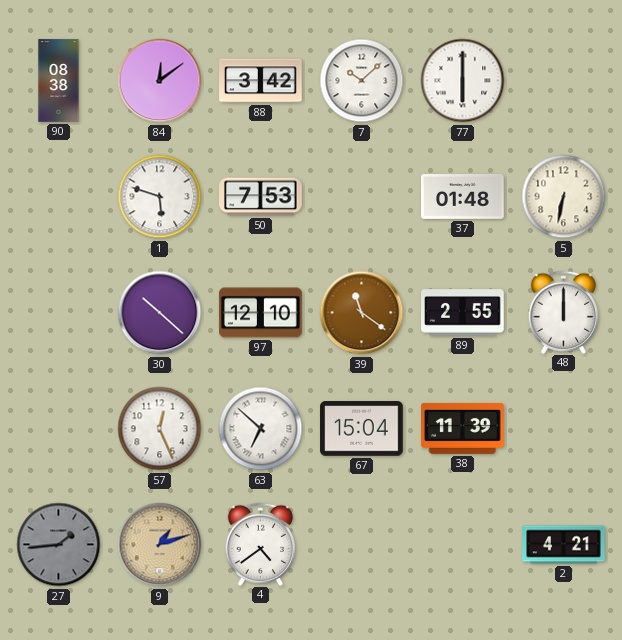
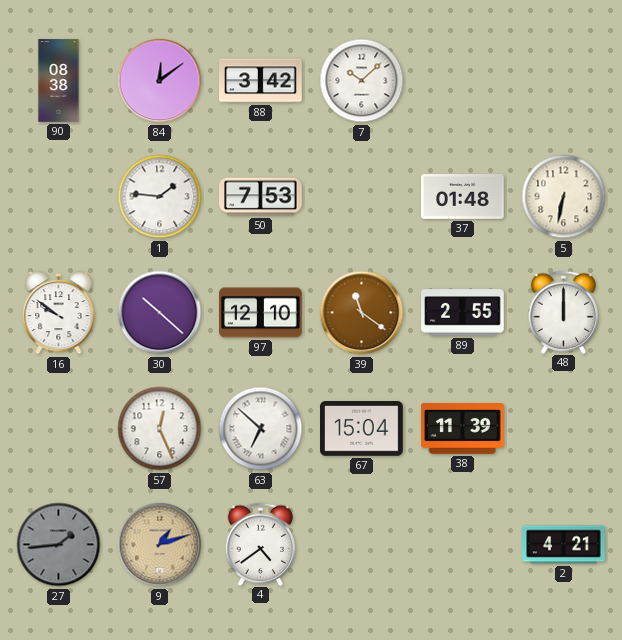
77: 6:00 -> none (463, 81)
1: 5:48 -> 1:46 (160, 197)
16: none -> 9:51 (59, 314)
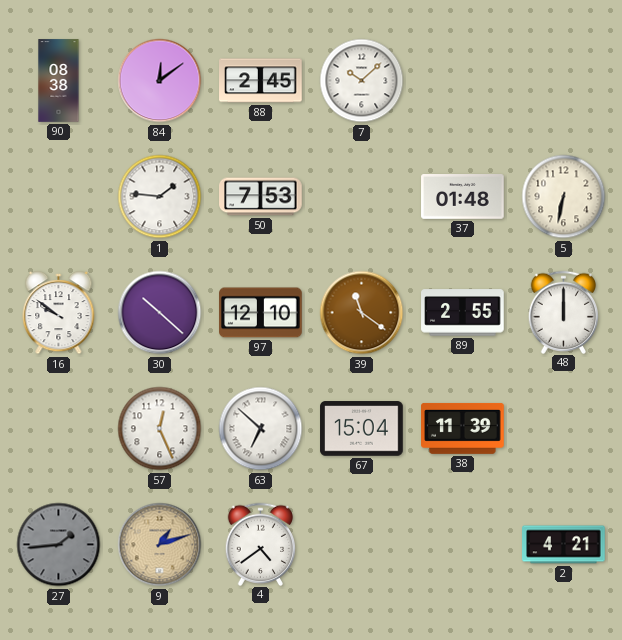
88: 3:42 -> 2:45 (261, 81)
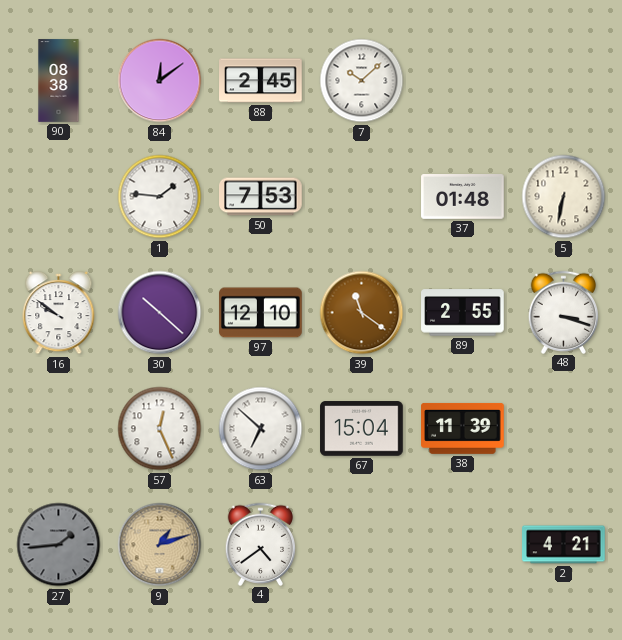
48: 12:00 -> 3:18 (564, 312)
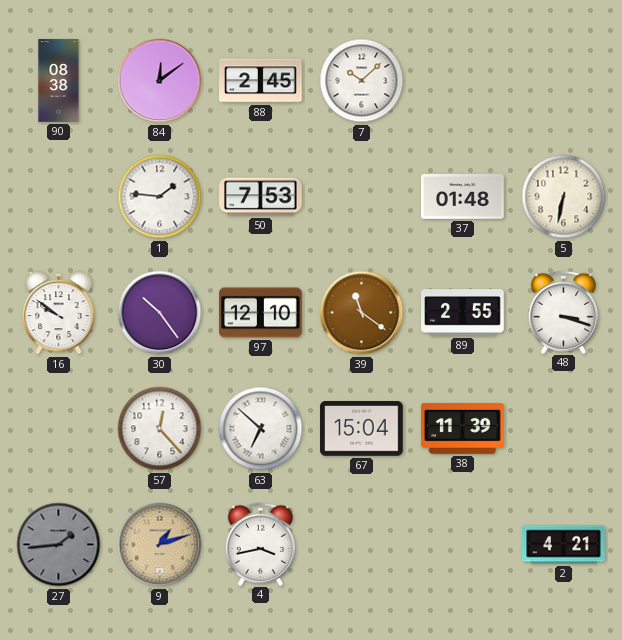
30: 10:22 -> 10:24 (160, 313)
57: 12:26 -> 12:23 (160, 429)
4: 4:39 -> 3:43 (261, 544)
